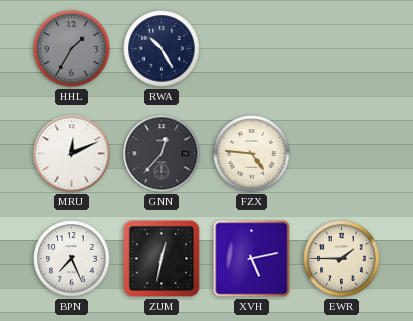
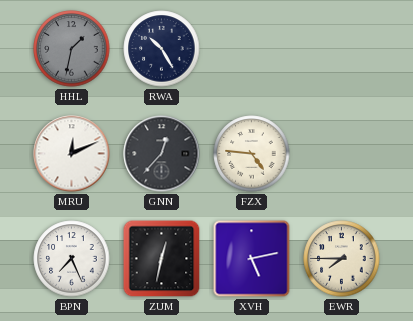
HHL: 1:35 -> 1:32 (72, 49)
EWR: 1:45 -> 7:45 (342, 259)
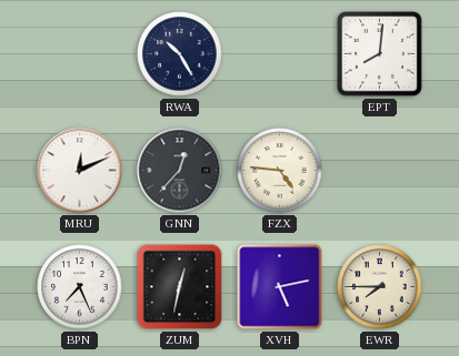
HHL: 1:32 -> none (72, 49)
EPT: none -> 8:01 (380, 54)
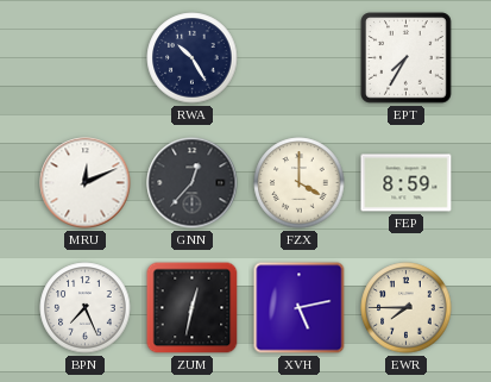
EPT: 8:01 -> 7:35 (407, 58)
FZX: 4:46 -> 4:00 (300, 183)
FEP: none -> 8:59 (407, 183)
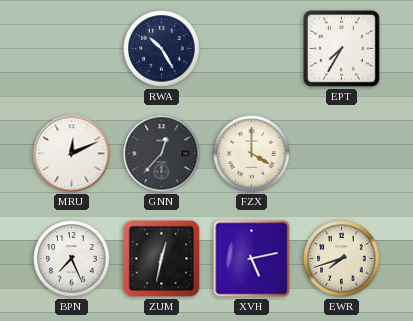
FEP: 8:59 -> none (407, 183)
EWR: 7:45 -> 7:42 (342, 259)
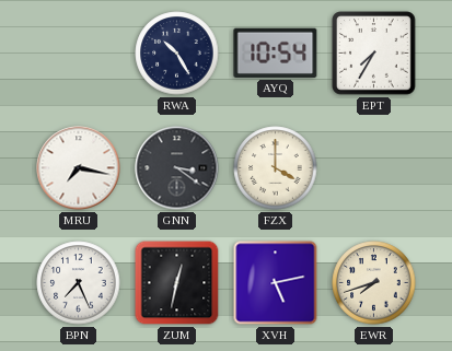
AYQ: none -> 10:54 (276, 52)
MRU: 12:11 -> 7:17 (79, 168)
GNN: 12:37 -> 3:21 (177, 168)
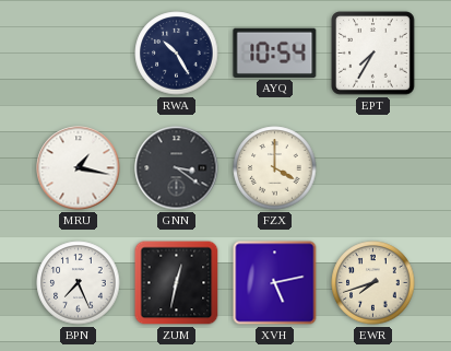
MRU: 7:17 -> 1:17 (79, 168)
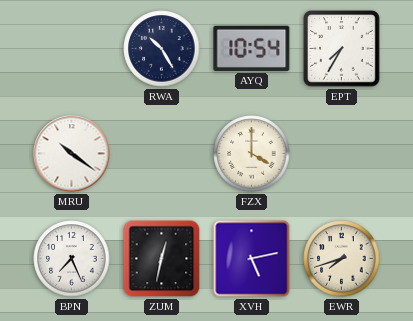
MRU: 1:17 -> 10:21 (72, 154)
GNN: 3:21 -> none (177, 168)
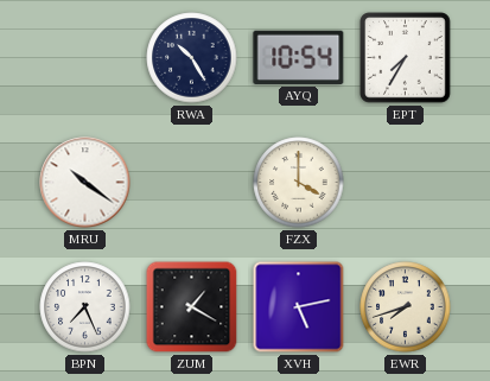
ZUM: 12:32 -> 1:20 (192, 307)
